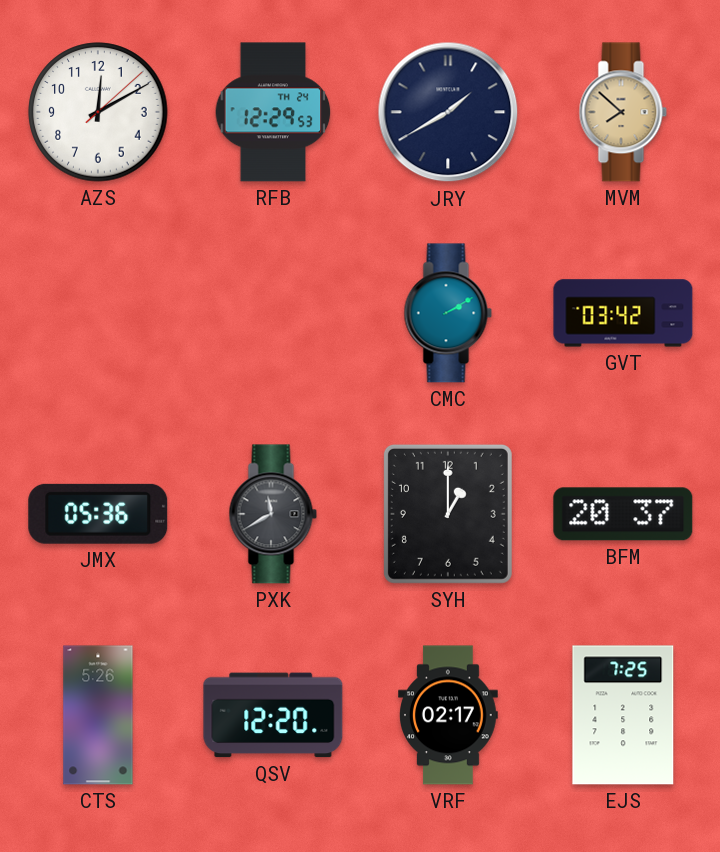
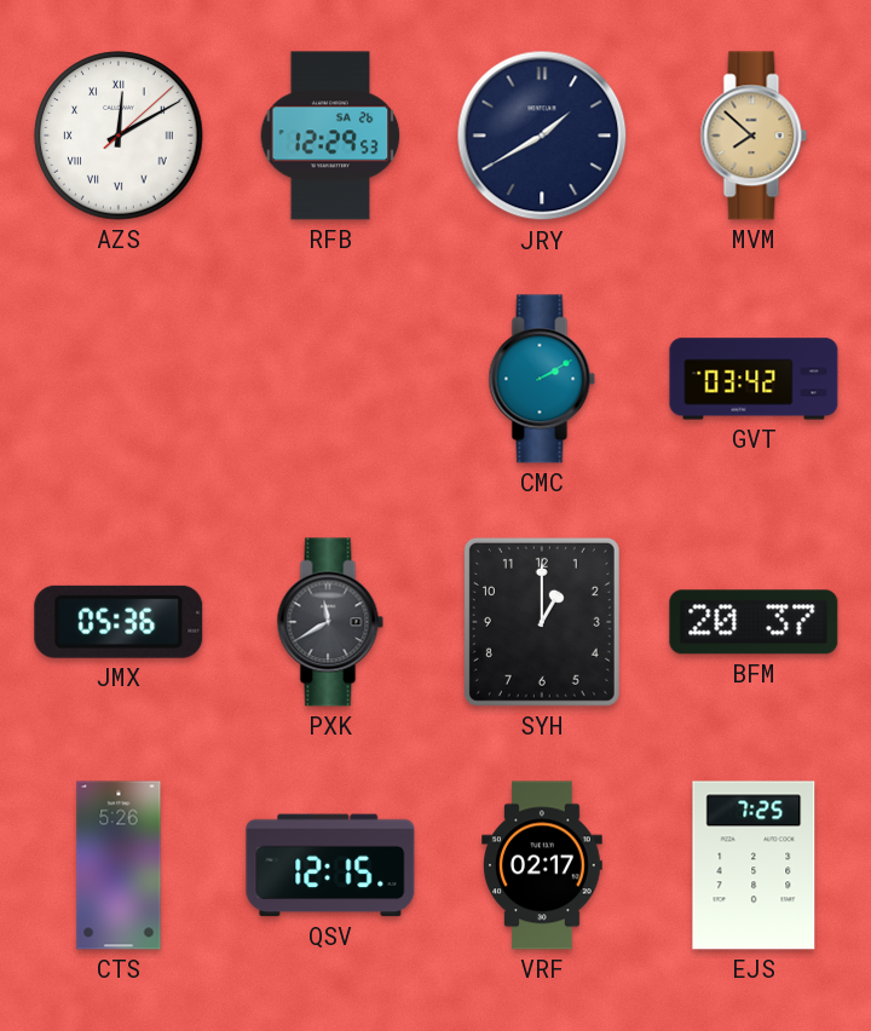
AZS numerals: Arabic -> Roman (119, 136)
RFB date: TH 24 -> SA 26 (330, 136)
QSV: 12:20 -> 12:15 (330, 865)
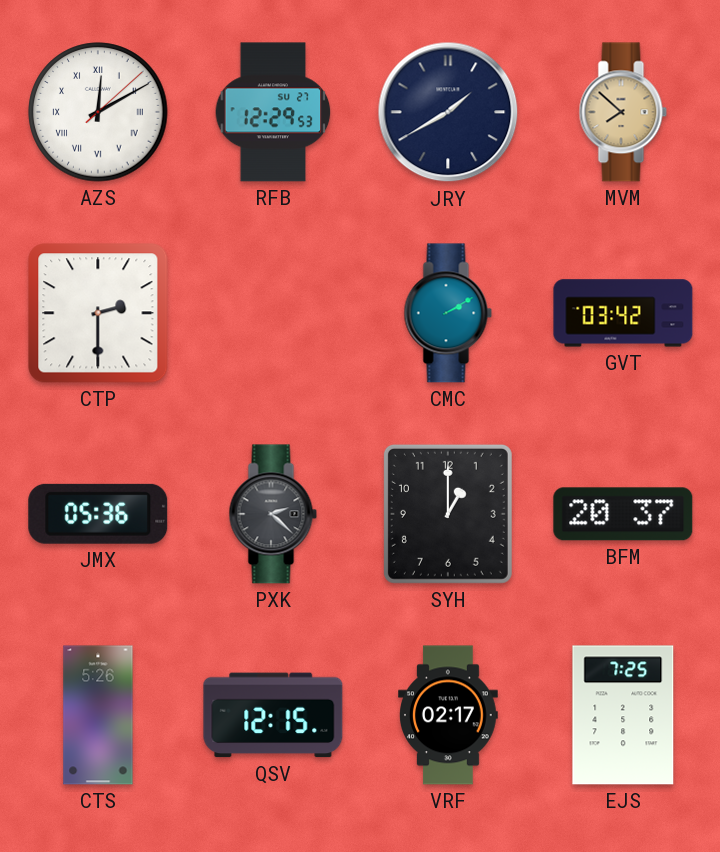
RFB date: SA 26 -> SU 27 (273, 112)
CTP: none -> 2:30 (98, 313)
PXK: 11:40 -> 2:22 (273, 514)
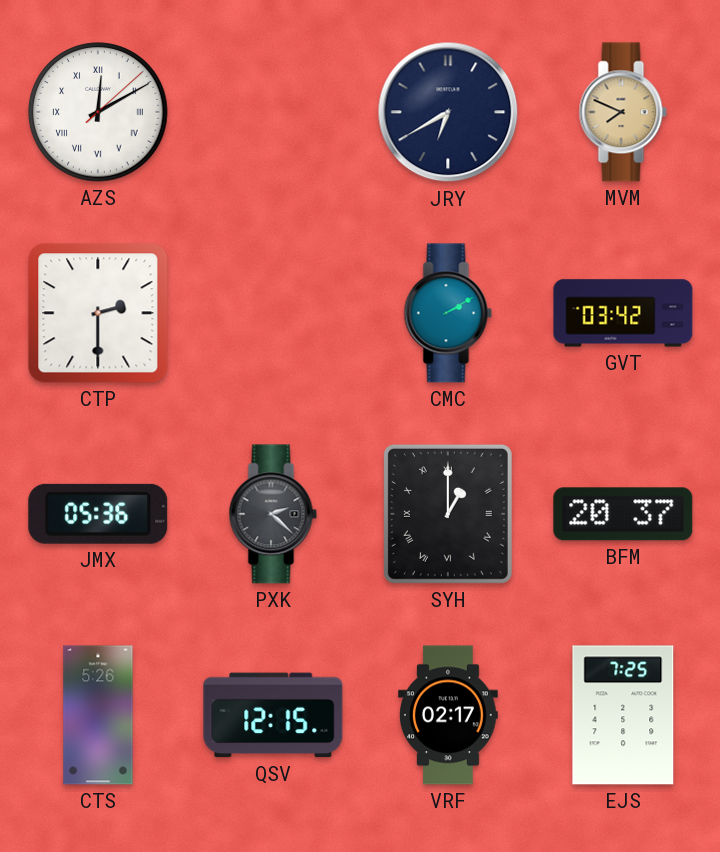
RFB: 12:29 -> none (273, 112)
JRY: 1:40 -> 6:40 (448, 112)
MVM: 7:52 -> 7:49 (623, 112)
SYH numerals: Arabic -> Roman (448, 514)
